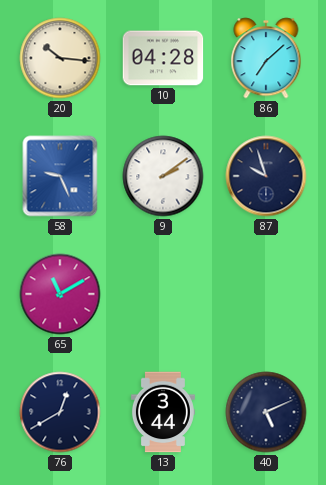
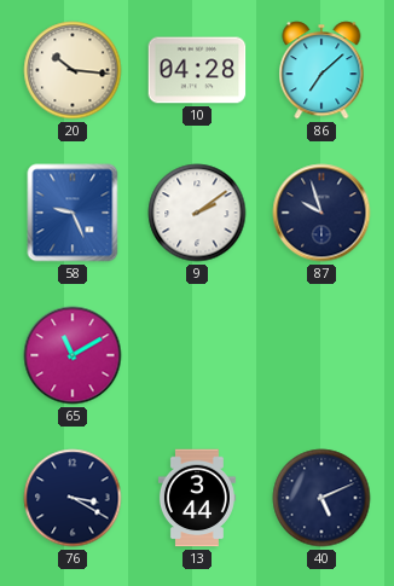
76: 12:40 -> 3:20 (73, 498)
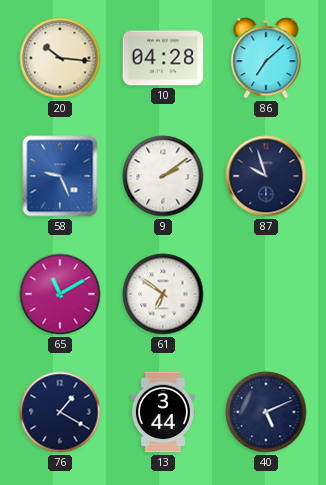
61: none -> 6:51 (163, 294)
76: 3:20 -> 1:20 (60, 412)
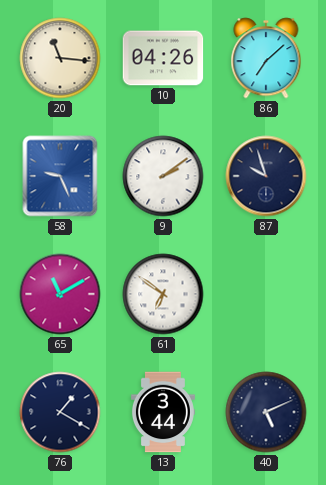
20: 10:16 -> 11:16 (60, 58)
10: 04:28 -> 04:26 (163, 58)
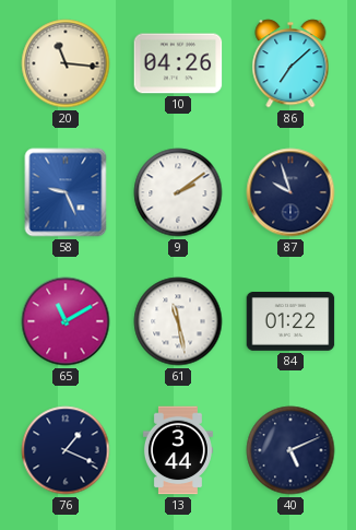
61: 6:51 -> 11:28 (178, 321)
84: none -> 01:22 (290, 322)
76: 1:20 -> 1:19 (66, 450)
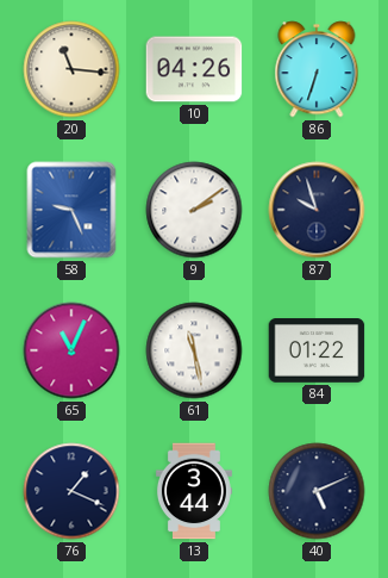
86: 7:08 -> 6:33 (317, 69)
65: 11:10 -> 11:04 (71, 350)
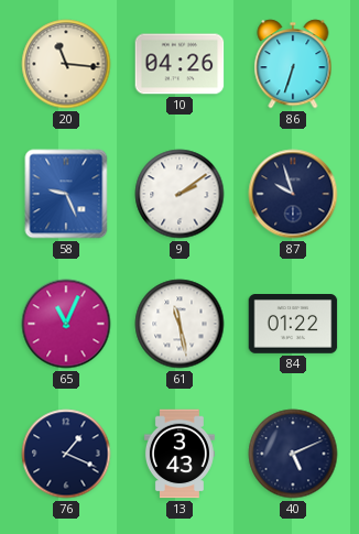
13: 3:44 -> 3:43 (179, 454)
